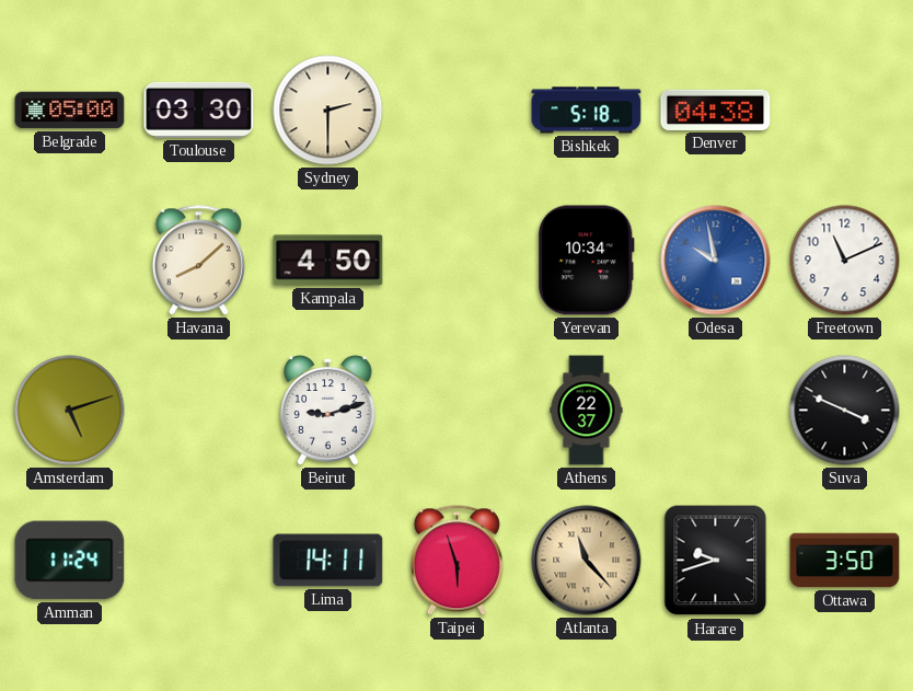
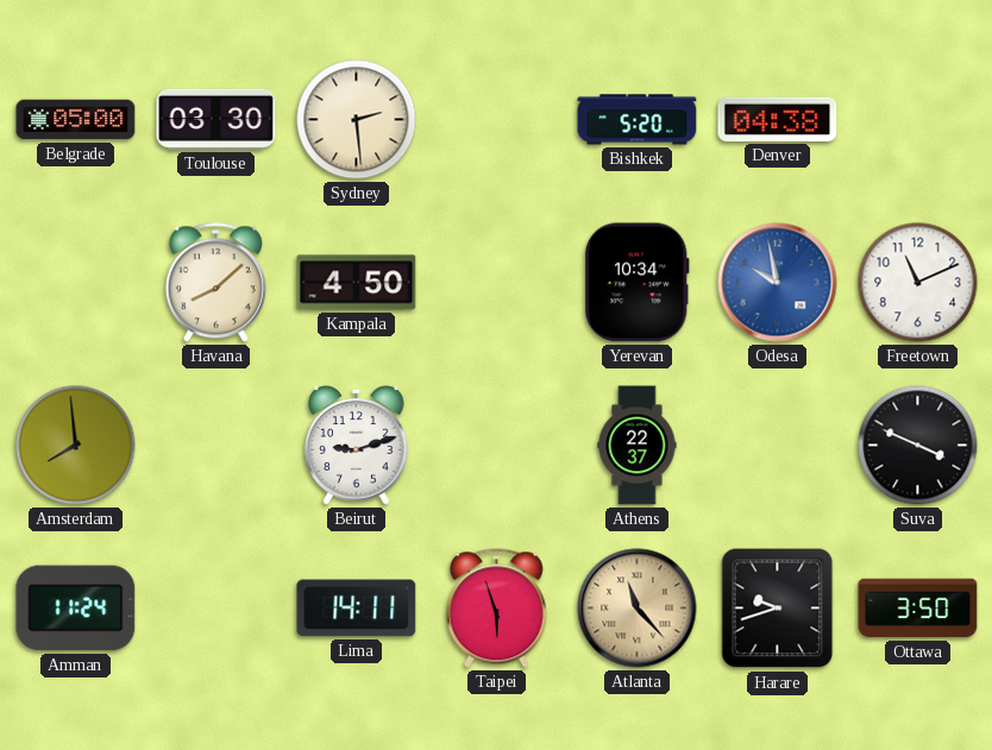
Sydney: 2:30 -> 2:29 (357, 120)
Bishkek: 5:18 -> 5:20 (638, 120)
Amsterdam: 5:12 -> 7:59 (76, 446)
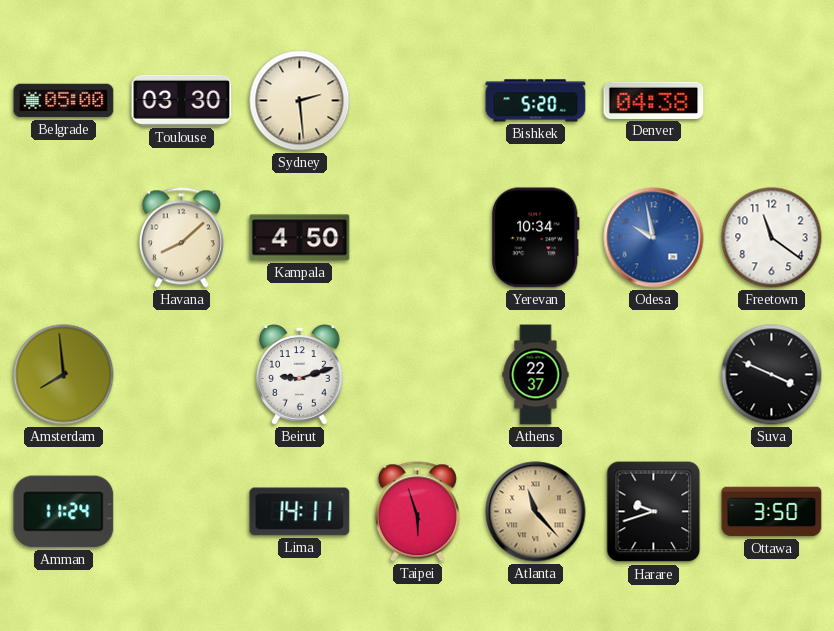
Freetown: 11:11 -> 11:21 (772, 238)
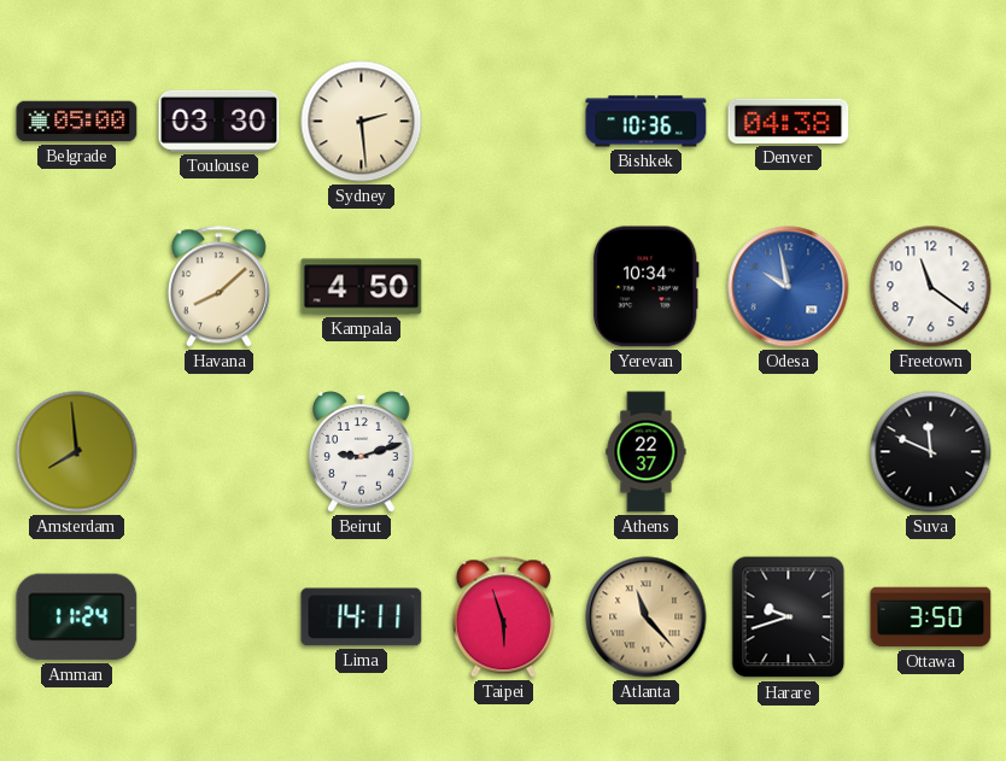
Bishkek: 5:20 -> 10:36 (647, 122)
Suva: 3:49 -> 11:49 (931, 452)
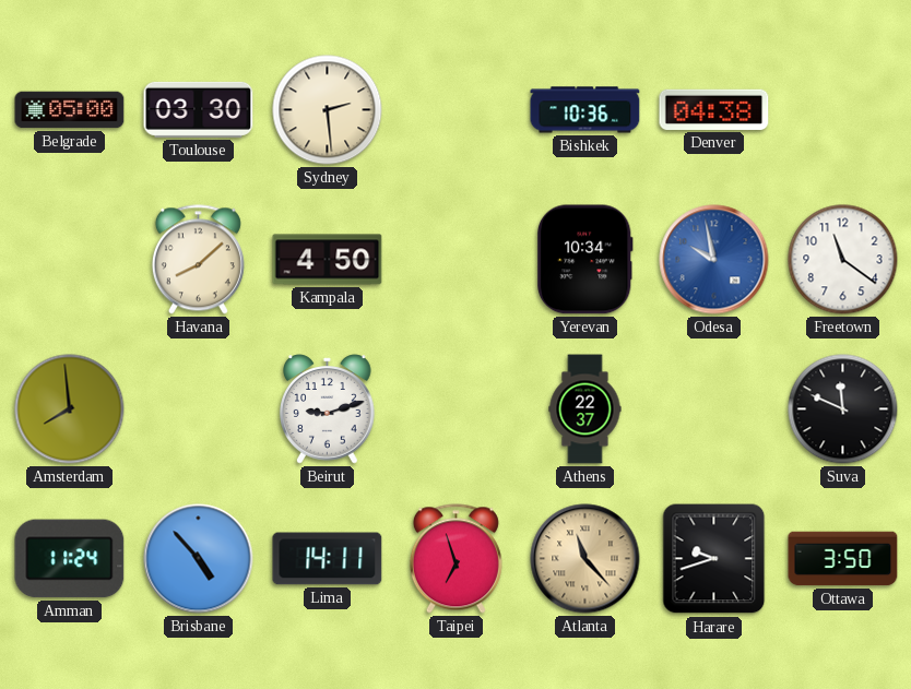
Brisbane: none -> 4:53 (199, 559)
Taipei: 5:57 -> 6:57 (456, 559)
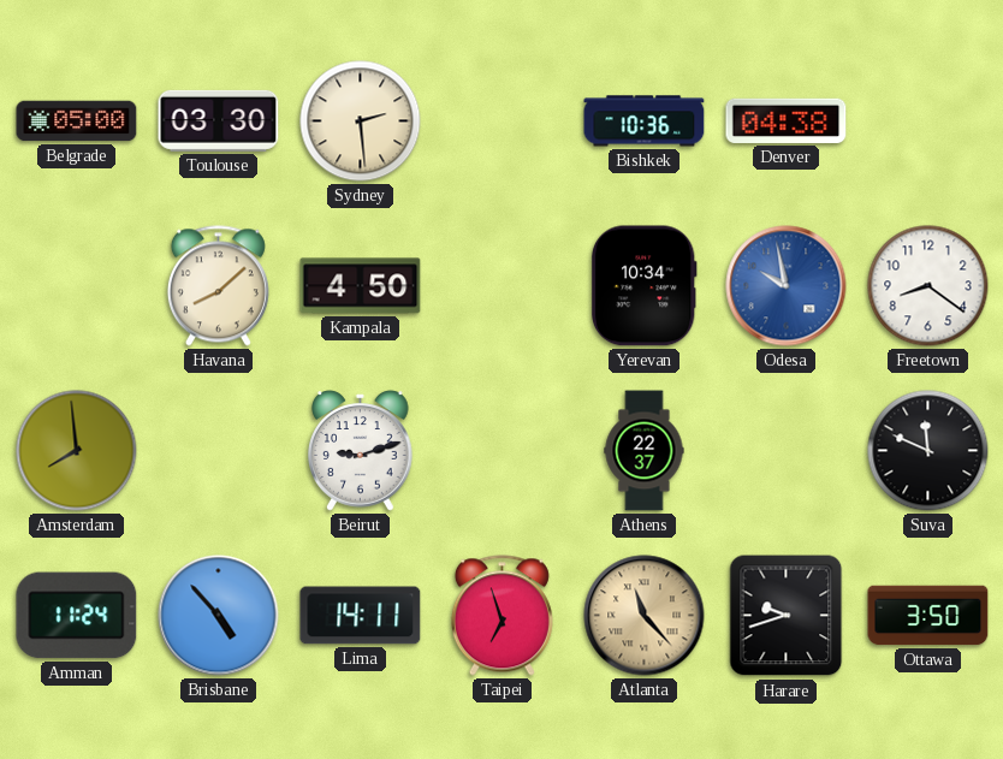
Freetown: 11:21 -> 8:21 (928, 286)
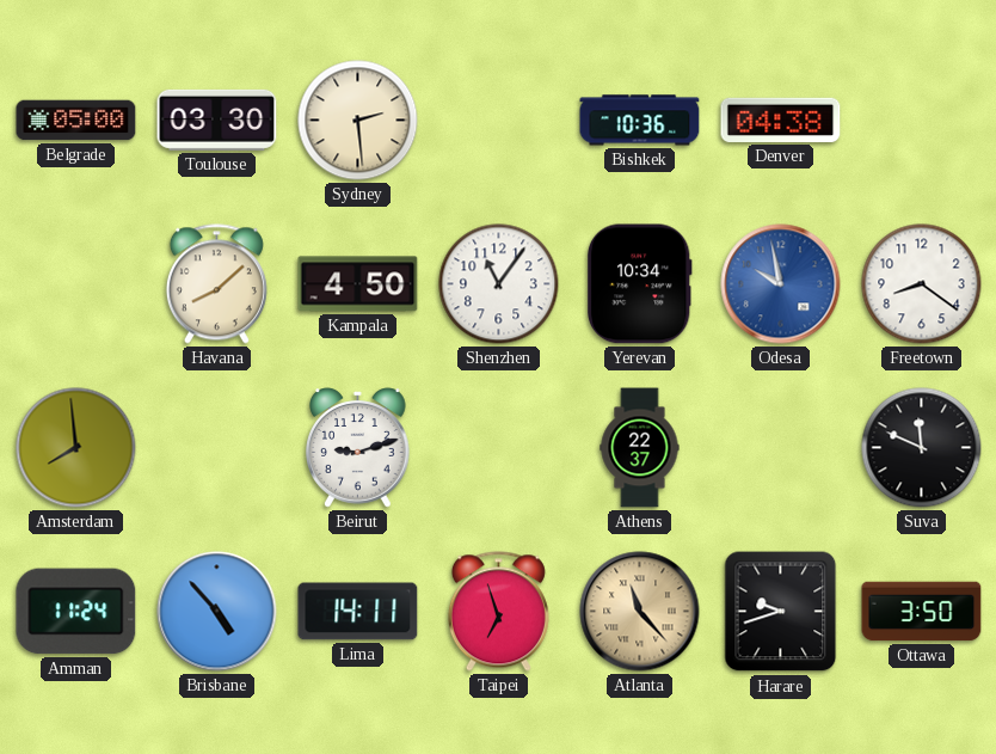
Shenzhen: none -> 11:06 (499, 284)
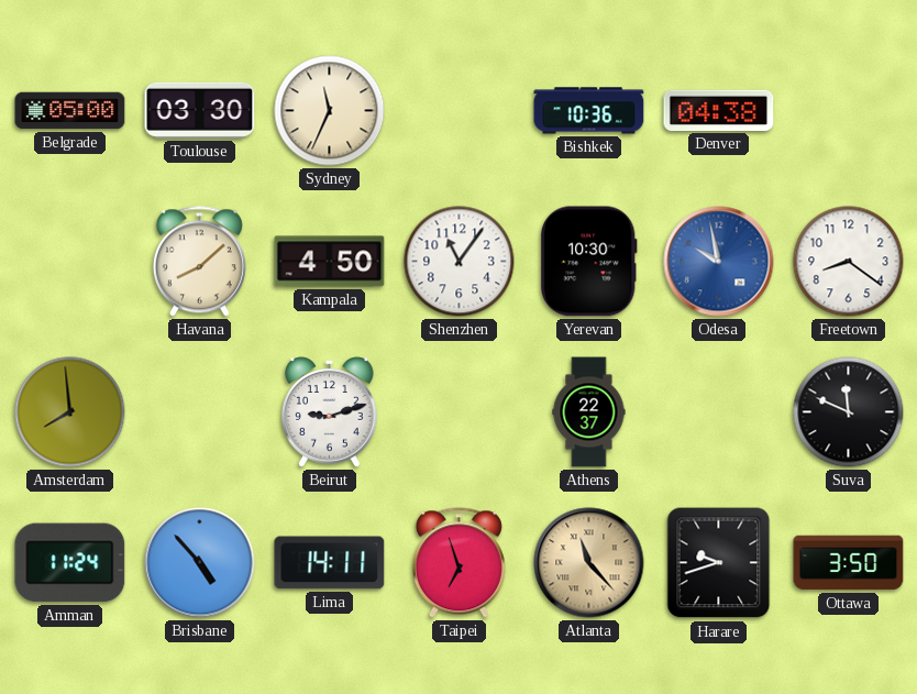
Sydney: 2:29 -> 11:34 (330, 111)
Yerevan: 10:34 -> 10:30 (588, 262)
